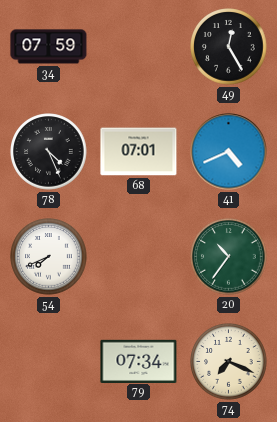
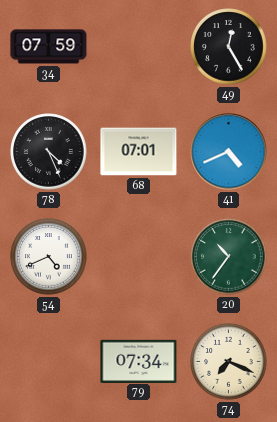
54: 7:41 -> 4:41 (49, 257)
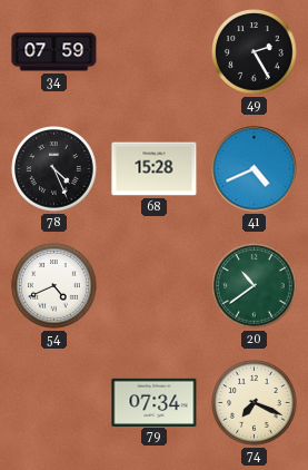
49: 12:25 -> 2:25 (255, 52)
68: 07:01 -> 15:28 (155, 169)
20: 10:36 -> 10:39 (255, 286)
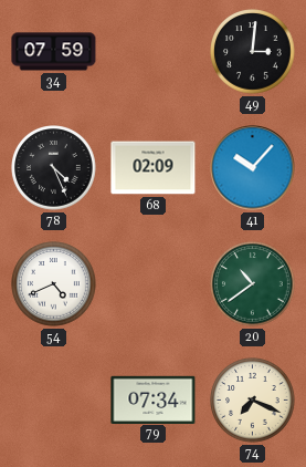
49: 2:25 -> 3:01 (253, 52)
68: 15:28 -> 02:09 (154, 168)
41: 4:41 -> 10:07 (253, 168)
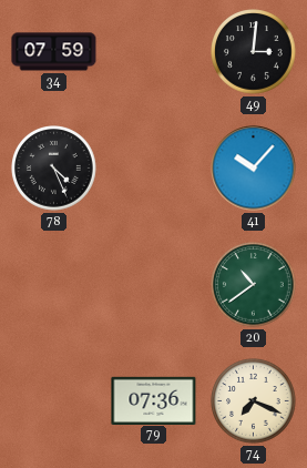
68: 02:09 -> none (154, 168)
54: 4:41 -> none (54, 284)
79: 07:34 -> 07:36 (154, 400)
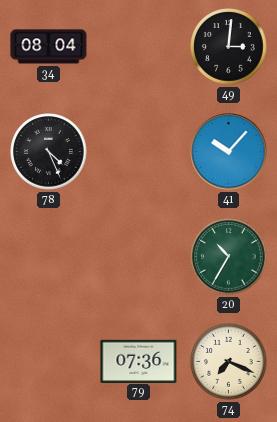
34: 07:59 -> 08:04 (49, 47)
20: 10:39 -> 10:35 (229, 257)
